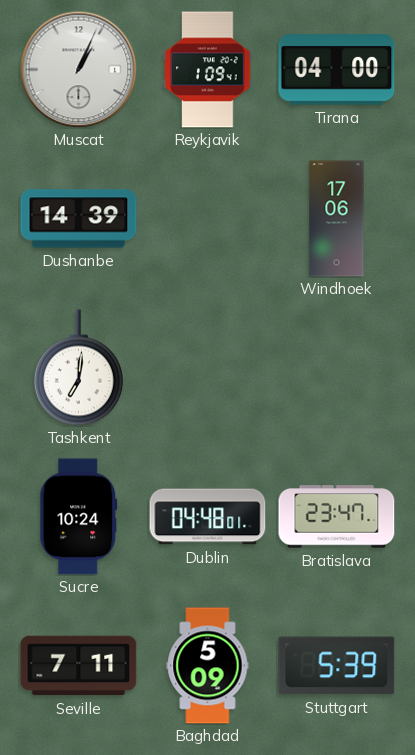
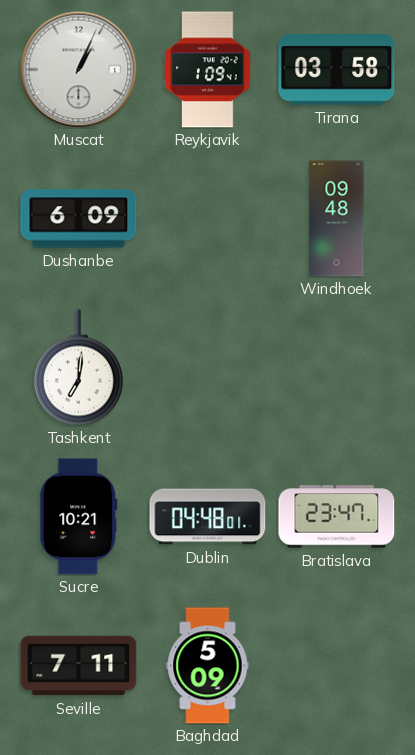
Tirana: 04:00 -> 03:58 (337, 70)
Dushanbe: 14:39 -> 6:09 (79, 219)
Windhoek: 17:06 -> 09:48 (337, 219)
Sucre: 10:24 -> 10:21 (79, 517)
Stuttgart: 5:39 -> none (337, 666)
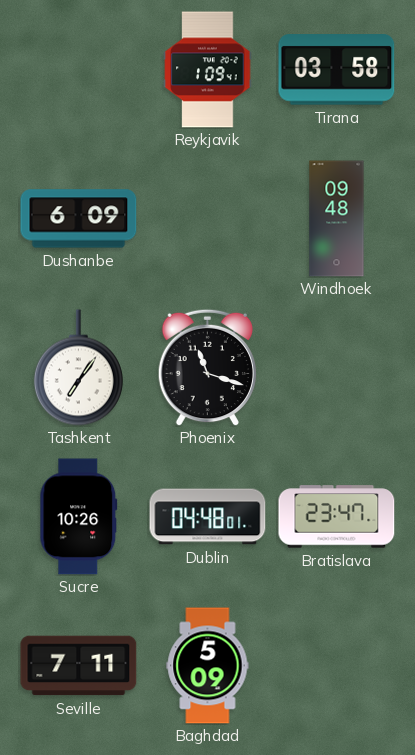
Muscat: 1:04 -> none (78, 69)
Tashkent: 7:01 -> 7:06 (78, 368)
Phoenix: none -> 11:18 (207, 367)
Sucre: 10:21 -> 10:26 (79, 517)
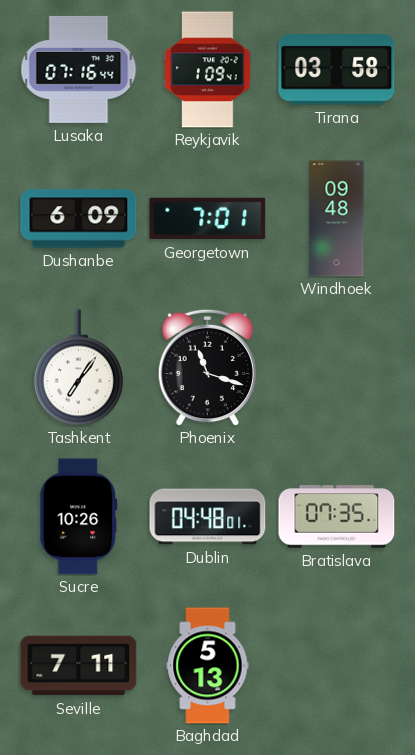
Lusaka: none -> 07:16 (79, 69)
Georgetown: none -> 7:01 (208, 219)
Bratislava: 23:47 -> 07:35 (337, 517)
Baghdad: 5:09 -> 5:13 (208, 666)
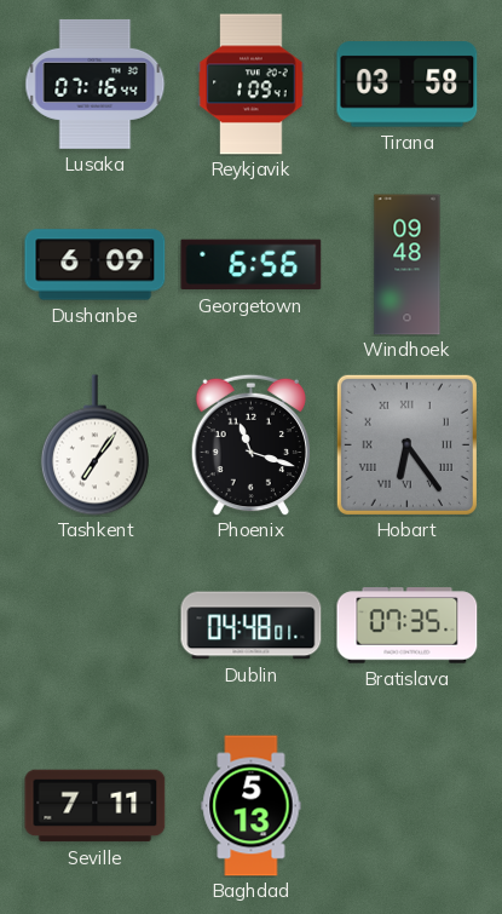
Georgetown: 7:01 -> 6:56 (252, 265)
Hobart: none -> 6:24 (406, 444)
Sucre: 10:26 -> none (79, 517)
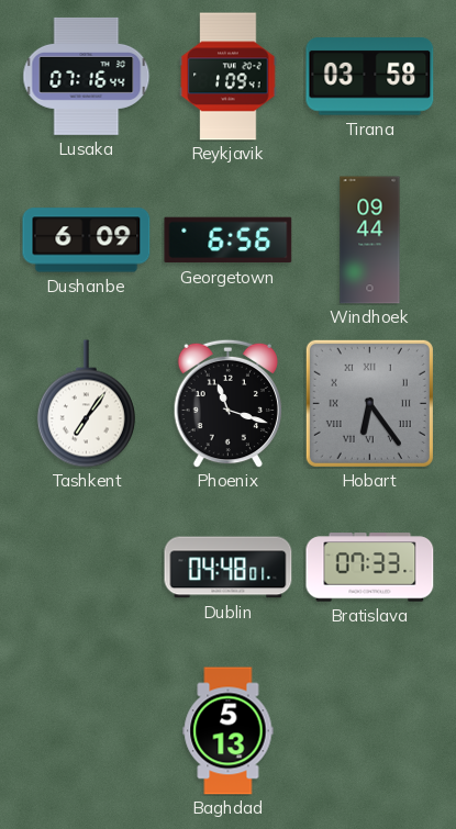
Windhoek: 09:48 -> 09:44 (370, 240)
Bratislava: 07:35 -> 07:33 (370, 568)
Seville: 7:11 -> none (96, 806)
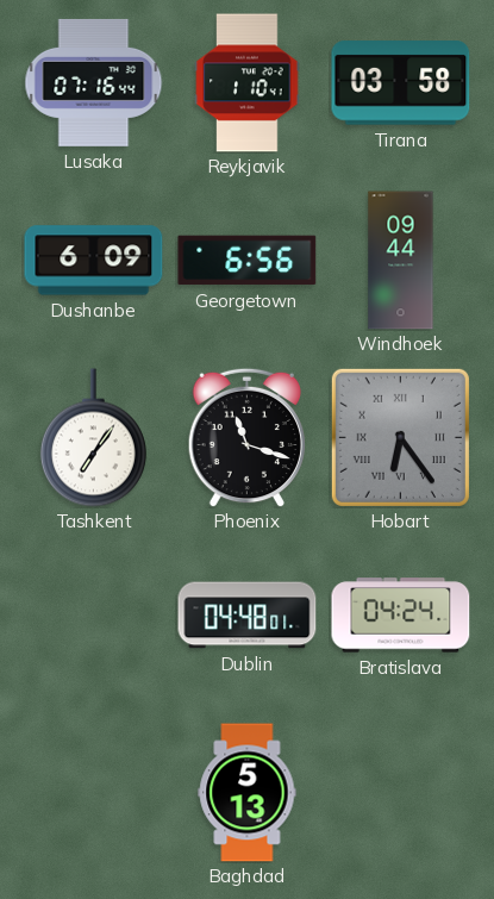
Reykjavik: 1:09 -> 1:10 (248, 83)
Bratislava: 07:33 -> 04:24 (401, 616)
